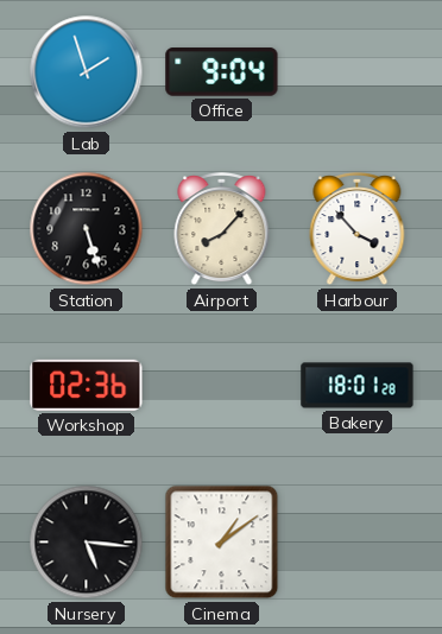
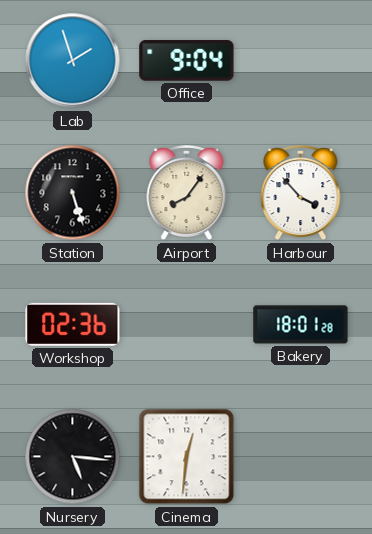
Airport: 8:07 -> 8:06 (187, 194)
Cinema: 1:09 -> 12:31 (187, 457)
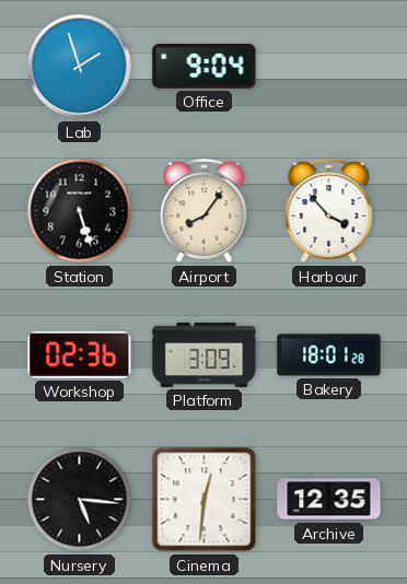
Platform: none -> 3:09 (205, 354)
Archive: none -> 12:35 (329, 500)
